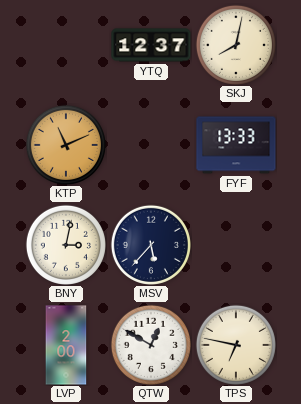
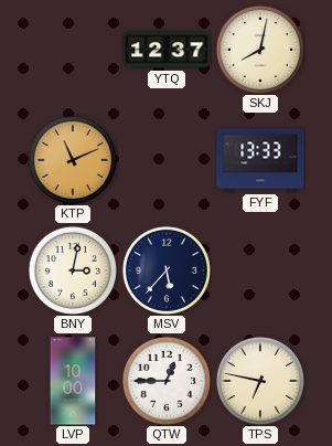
LVP: 2:00 -> 10:00 (73, 381)
QTW: 12:50 -> 12:45 (167, 381)
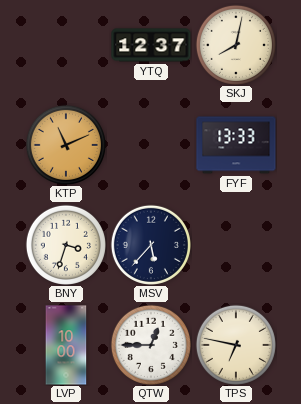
BNY: 3:02 -> 3:33 (66, 245)
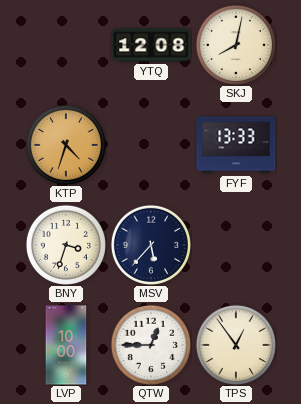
YTQ: 12:37 -> 12:08 (151, 45)
KTP: 11:11 -> 4:33 (66, 145)
TPS: 6:47 -> 12:54 (236, 345)
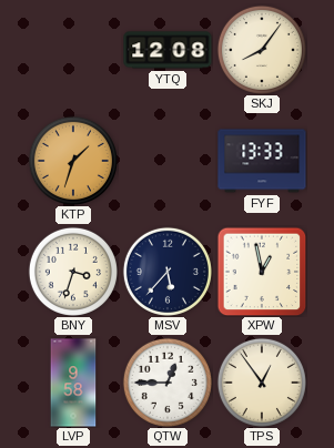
SKJ: 8:02 -> 8:06 (262, 50)
KTP: 4:33 -> 1:33 (73, 161)
XPW: none -> 12:58 (262, 272)
LVP: 10:00 -> 9:58 (73, 383)
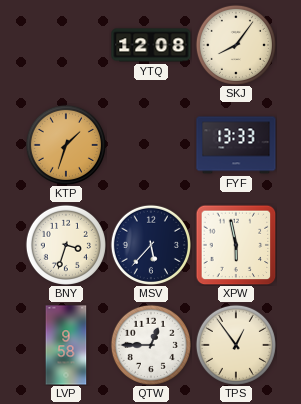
XPW: 12:58 -> 5:58 (236, 245)
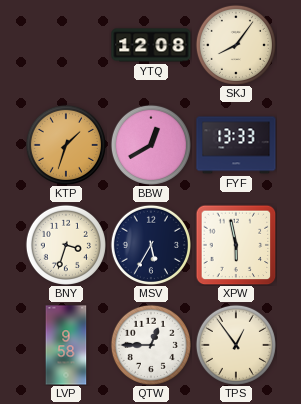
BBW: none -> 12:40 (151, 145)
MSV: 5:37 -> 5:35 (151, 245)
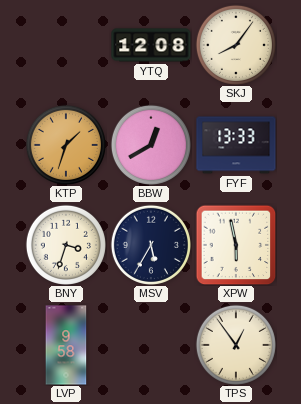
QTW: 12:45 -> none (151, 345)
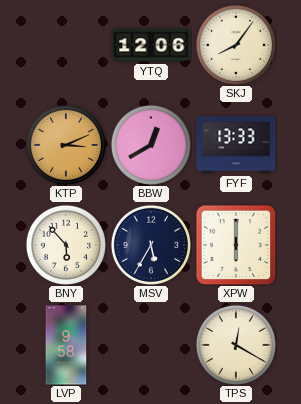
YTQ: 12:08 -> 12:06 (151, 45)
KTP: 1:33 -> 3:11 (66, 145)
BNY: 3:33 -> 5:53 (66, 245)
XPW: 5:58 -> 6:00 (236, 245)
TPS: 12:54 -> 12:20 (236, 345)
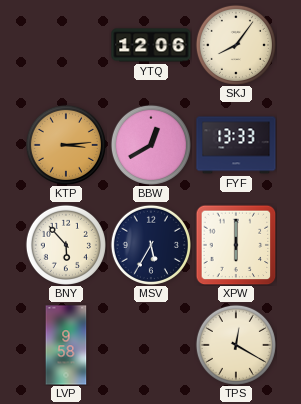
KTP: 3:11 -> 3:14 (66, 145)
